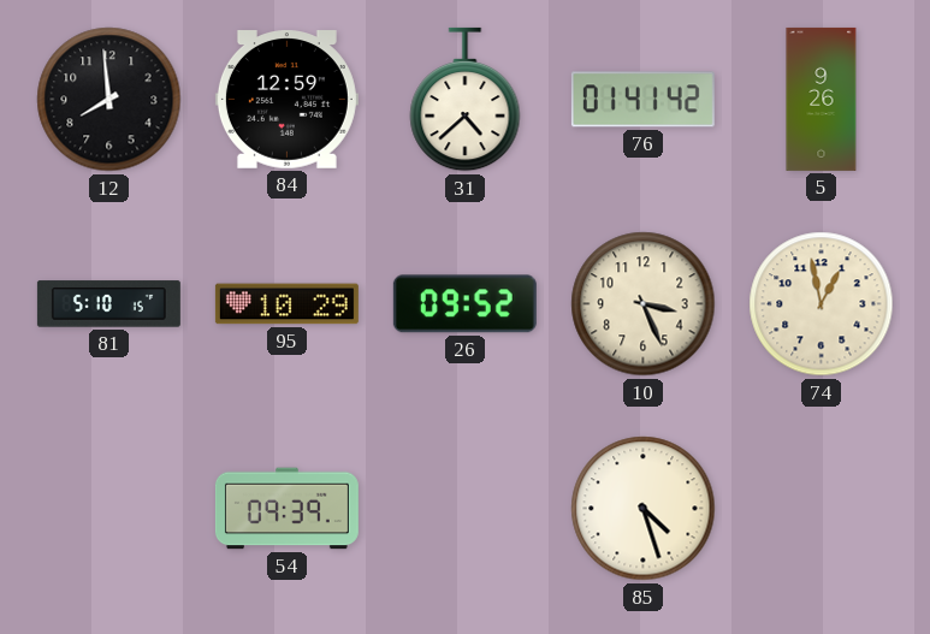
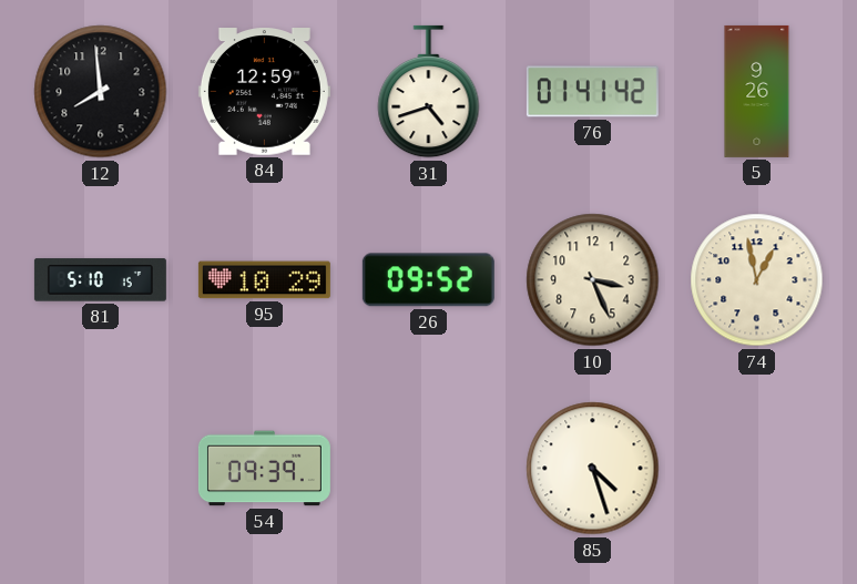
31: 4:38 -> 4:42 (429, 92)
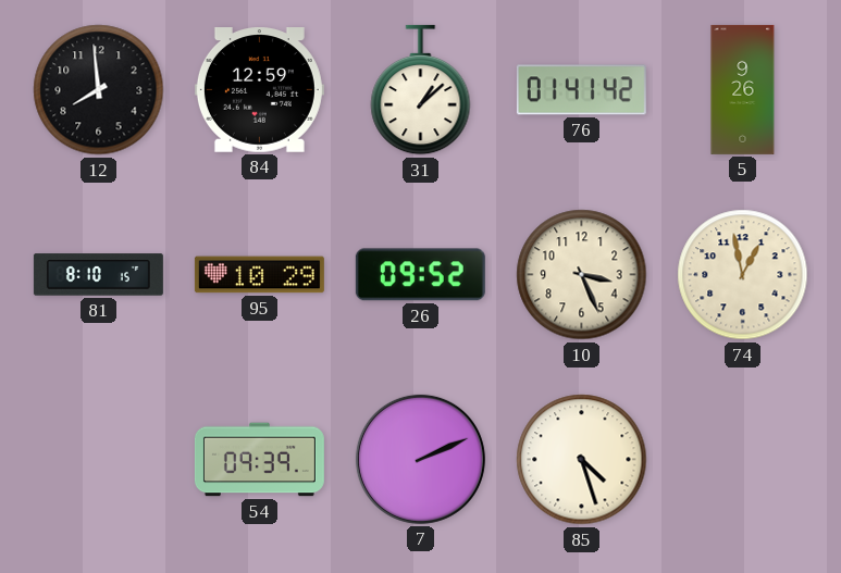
31: 4:42 -> 1:08 (421, 90)
81: 5:10 -> 8:10 (98, 275)
7: none -> 2:11 (420, 459)
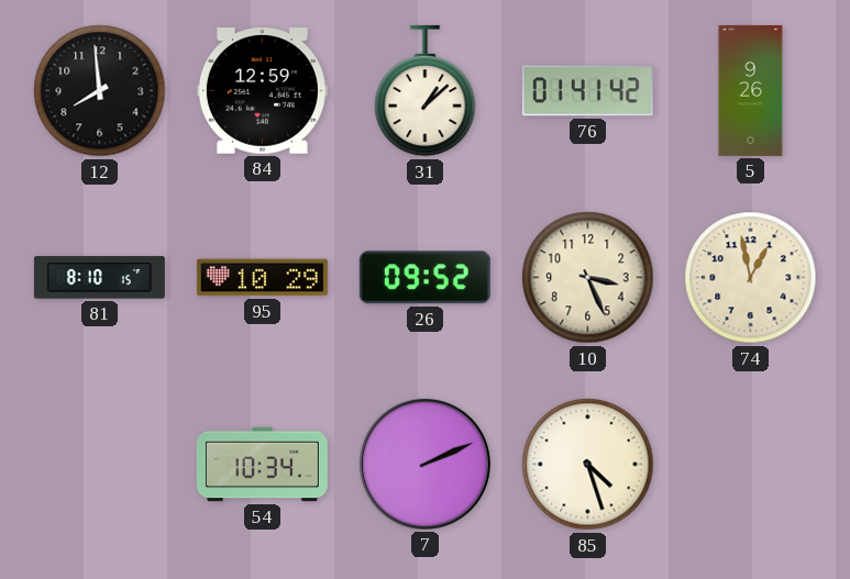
54: 09:39 -> 10:34 (262, 465)
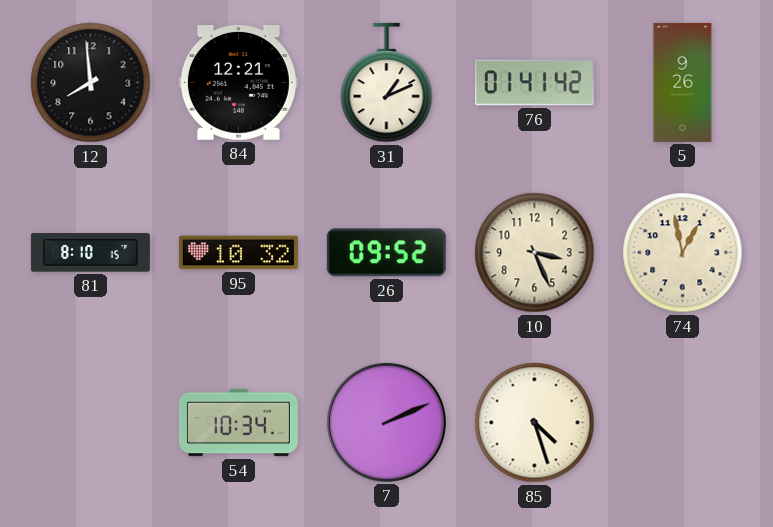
84: 12:59 -> 12:21 (238, 83)
31: 1:08 -> 1:11 (387, 83)
95: 10:29 -> 10:32 (238, 253)
